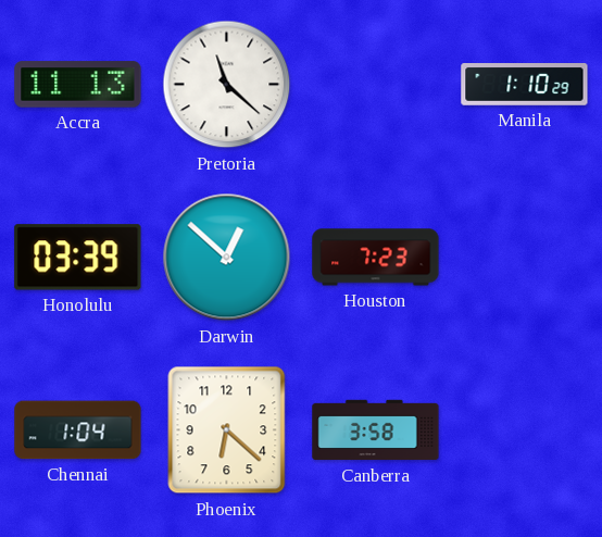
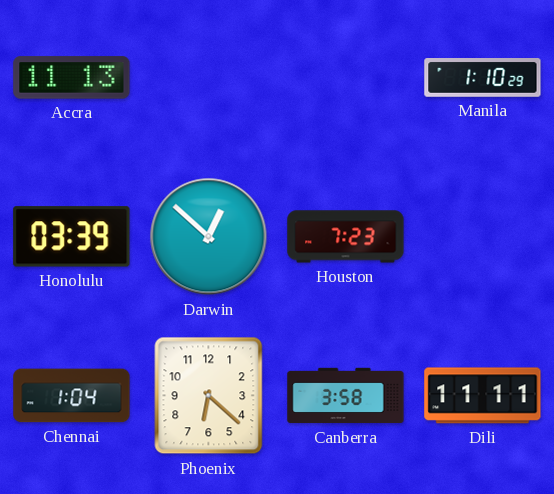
Pretoria: 11:22 -> none (227, 85)
Dili: none -> 11:11 (483, 396)
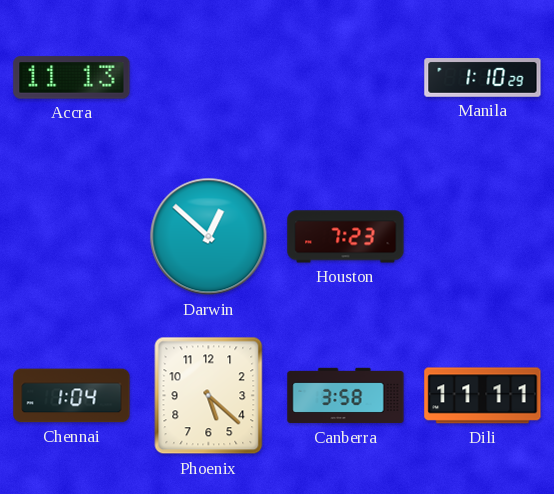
Honolulu: 03:39 -> none (72, 237)
Phoenix: 6:22 -> 5:22 (209, 396)
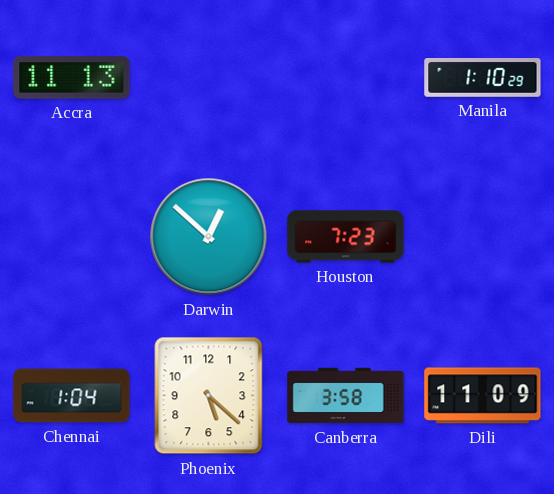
Dili: 11:11 -> 11:09 (483, 396)
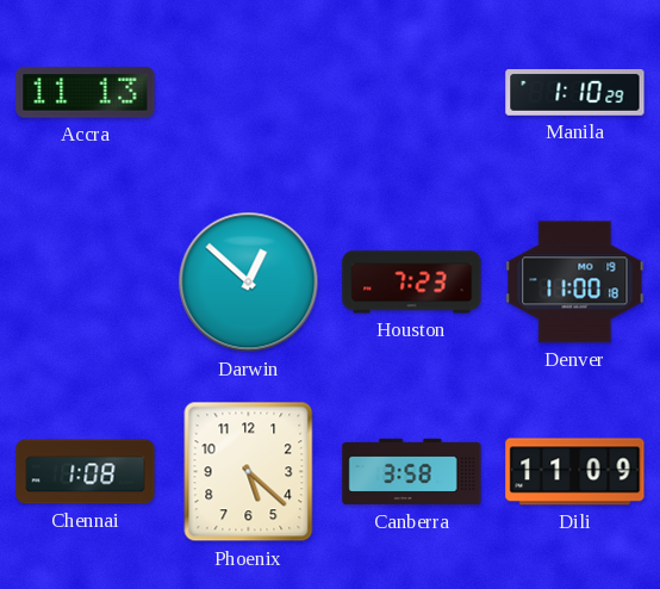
Denver: none -> 11:00 (575, 283)
Chennai: 1:04 -> 1:08 (86, 472)
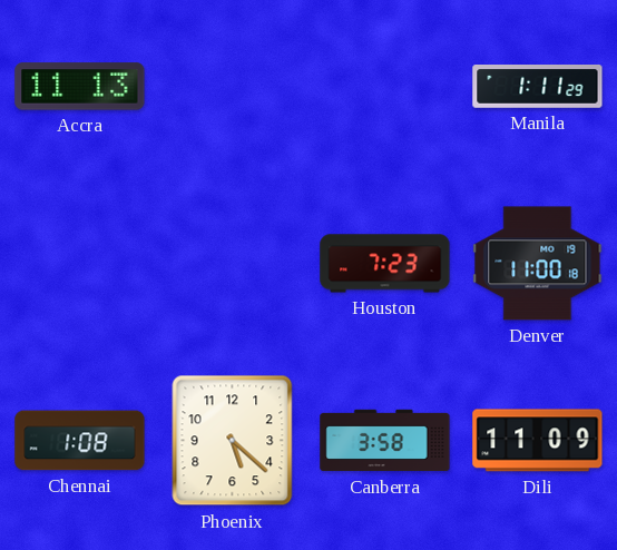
Manila: 1:10 -> 1:11 (538, 87)
Darwin: 12:52 -> none (249, 283)
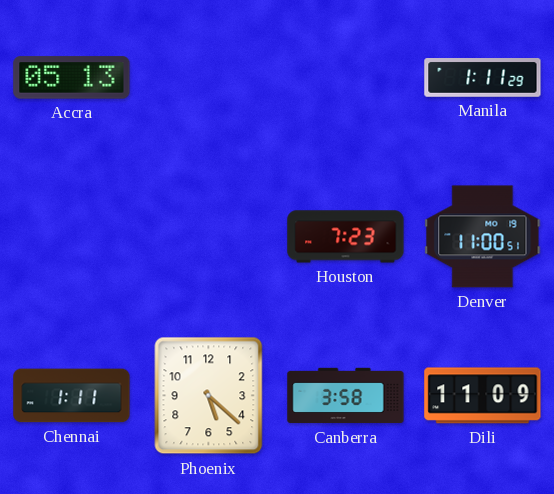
Accra: 11:13 -> 05:13 (72, 78)
Denver: 11:00:18 -> 11:00:51 (483, 237)
Chennai: 1:08 -> 1:11 (72, 396)
